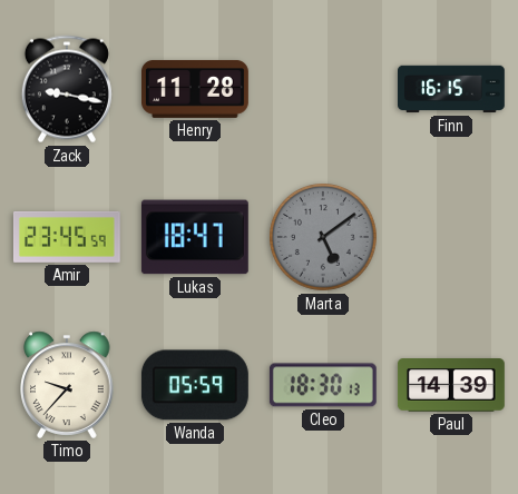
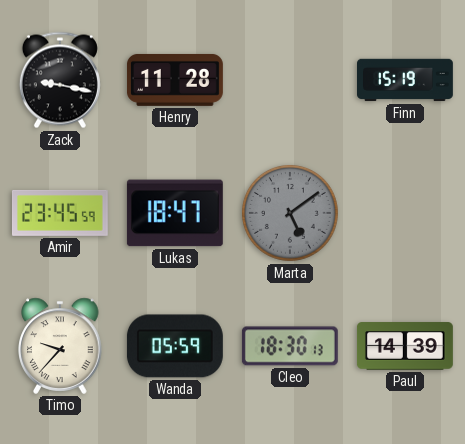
Finn: 16:15 -> 15:19 (406, 80)
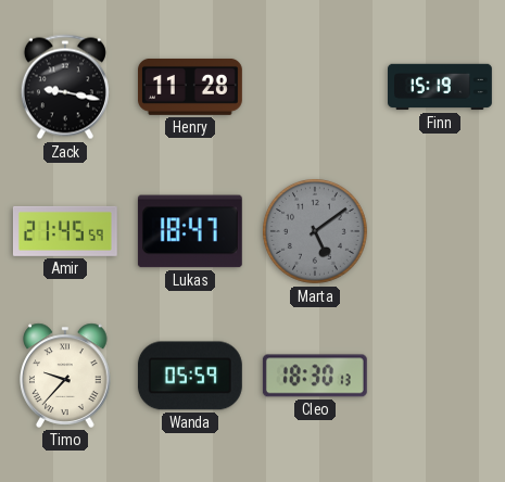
Amir: 23:45 -> 21:45 (65, 231)
Paul: 14:39 -> none (405, 346)
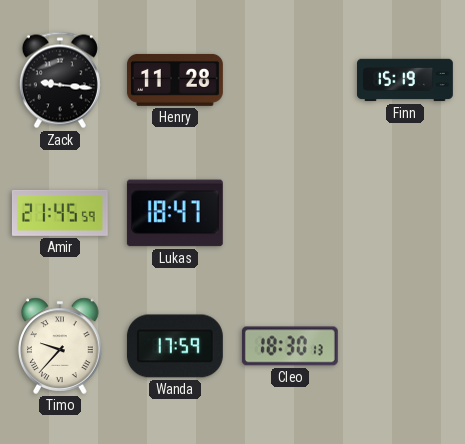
Zack: 9:17 -> 9:16 (60, 80)
Marta: 5:09 -> none (316, 232)
Wanda: 05:59 -> 17:59 (175, 346)
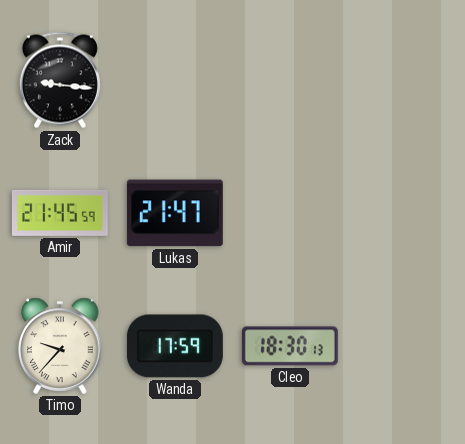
Henry: 11:28 -> none (176, 80)
Finn: 15:19 -> none (406, 80)
Lukas: 18:47 -> 21:47 (175, 213)
